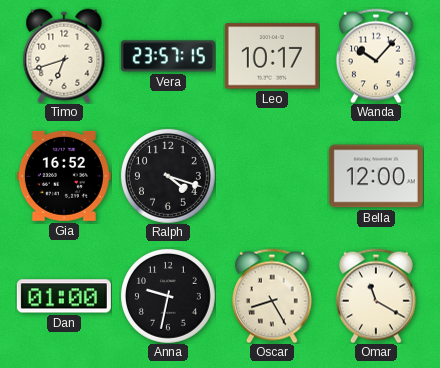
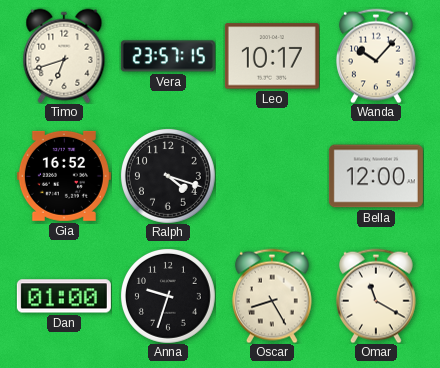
Anna: 9:32 -> 9:33 (168, 296)
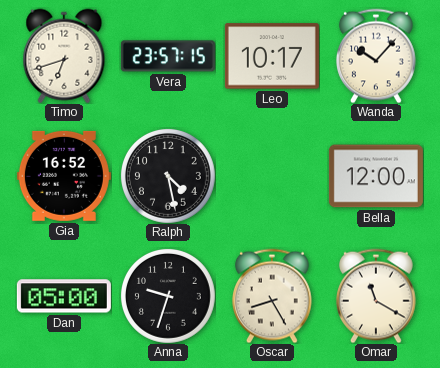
Ralph: 4:18 -> 4:28 (168, 176)
Dan: 01:00 -> 05:00 (64, 296)
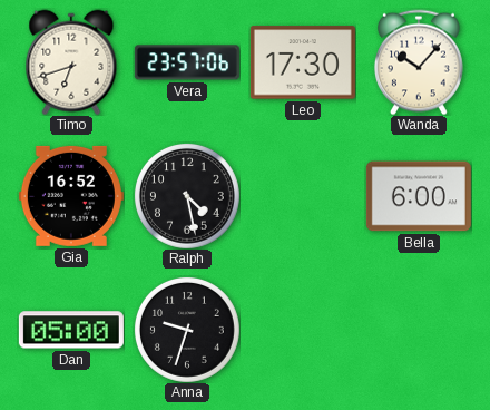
Vera: 23:57:15 -> 23:57:06 (187, 62)
Leo: 10:17 -> 17:30 (303, 62)
Bella: 12:00 -> 6:00 (419, 196)
Oscar: 8:25 -> none (272, 296)
Omar: 11:20 -> none (376, 296)
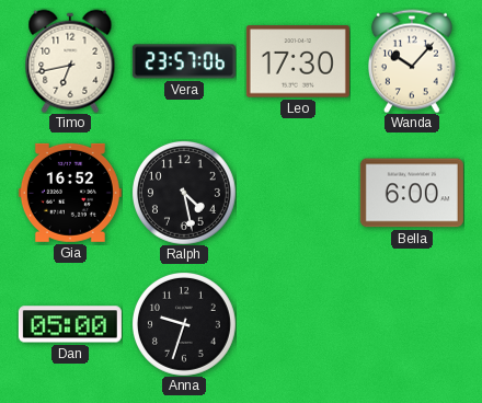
Timo: 6:42 -> 6:43 (70, 61)
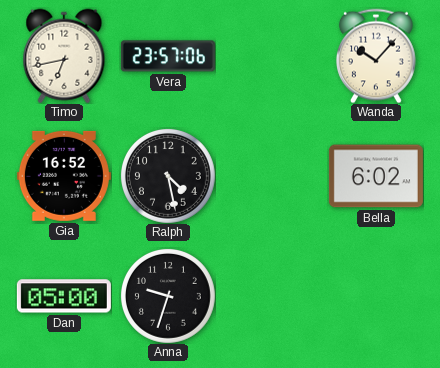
Leo: 17:30 -> none (298, 61)
Bella: 6:00 -> 6:02 (376, 176)
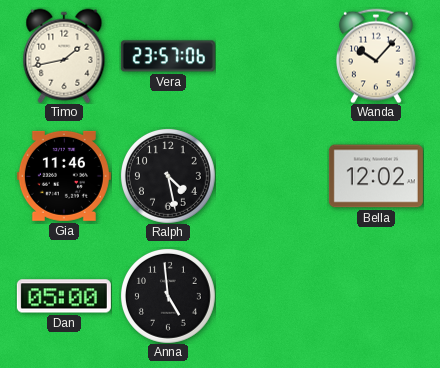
Timo: 6:43 -> 1:43 (64, 56)
Gia: 16:52 -> 11:46 (64, 176)
Bella: 6:02 -> 12:02 (376, 176)
Anna: 9:33 -> 4:59 (168, 296)
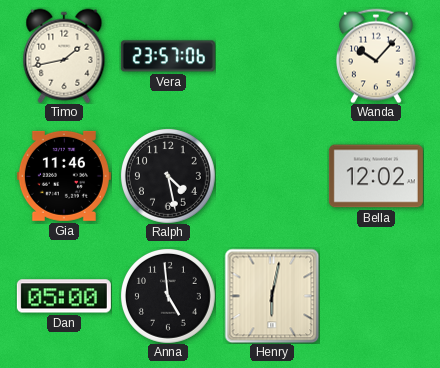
Henry: none -> 6:02 (272, 296)
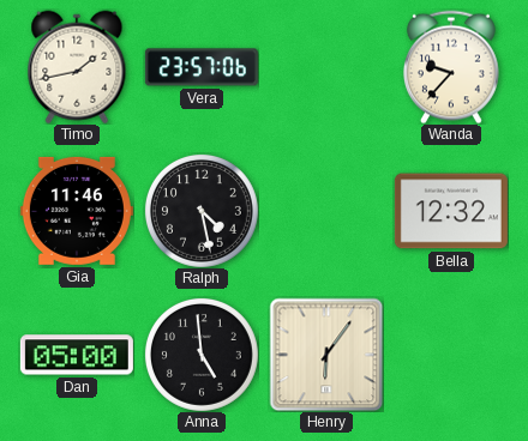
Wanda: 10:07 -> 9:37 (451, 67)
Bella: 12:02 -> 12:32 (451, 211)
Henry: 6:02 -> 6:06 (326, 355)
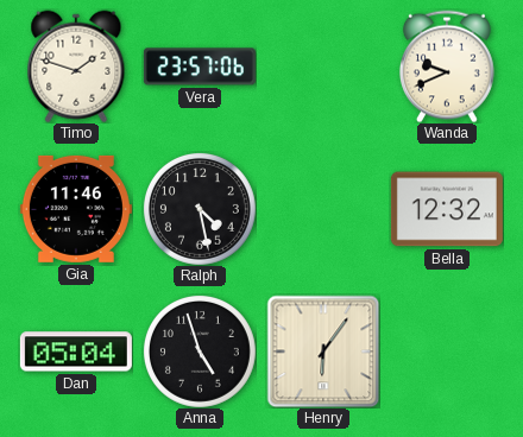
Timo: 1:43 -> 1:48 (76, 66)
Wanda: 9:37 -> 9:41 (447, 66)
Dan: 05:00 -> 05:04 (76, 351)
Anna: 4:59 -> 4:57 (200, 351)
